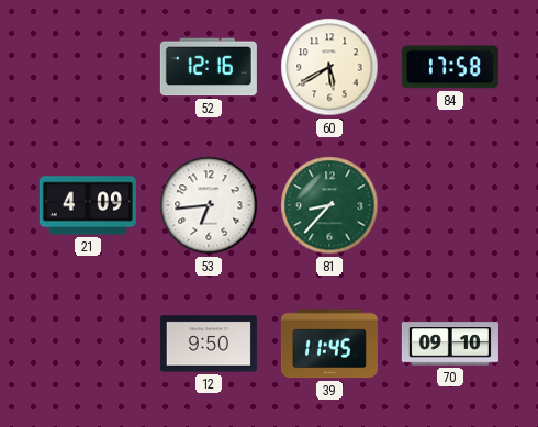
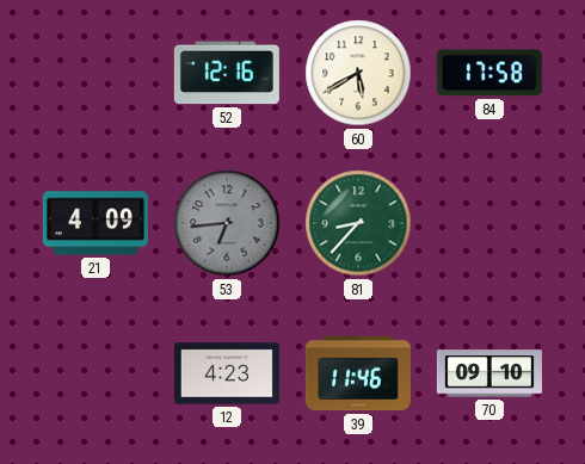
53 dial: white -> grey (227, 223)
12: 9:50 -> 4:23 (227, 373)
39: 11:45 -> 11:46 (358, 373)
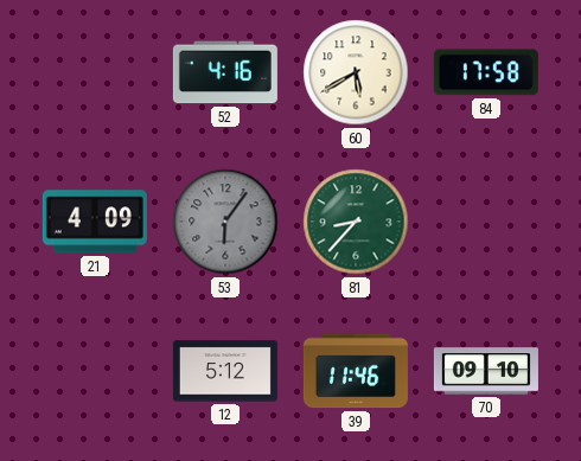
52: 12:16 -> 4:16 (225, 72)
53: 6:44 -> 6:06 (225, 222)
12: 4:23 -> 5:12 (225, 371)
